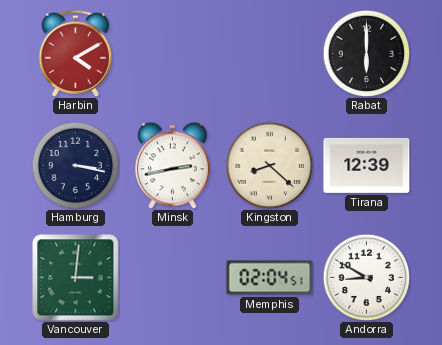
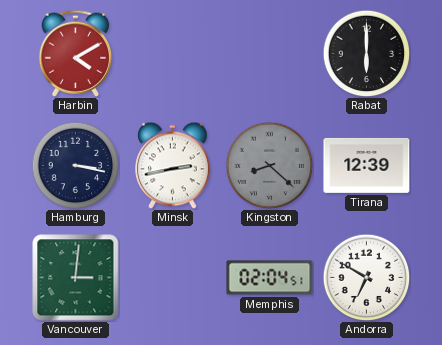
Kingston dial: cream -> grey (269, 165)
Andorra: 8:50 -> 6:50 (366, 277)
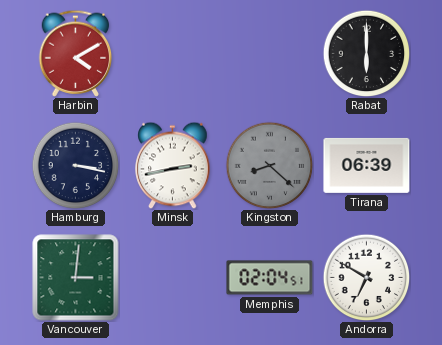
Tirana: 12:39 -> 06:39 (367, 165)
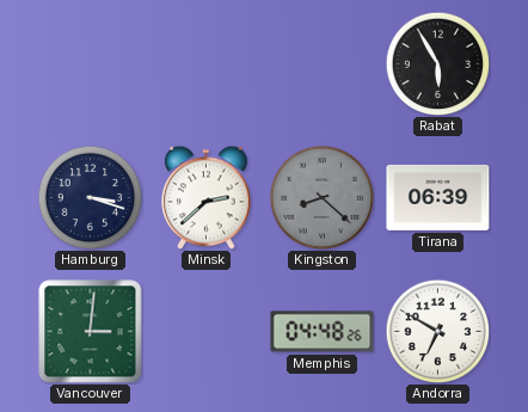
Harbin: 4:10 -> none (76, 53)
Rabat: 6:00 -> 5:55 (437, 63)
Hamburg: 3:17 -> 3:18 (90, 197)
Minsk: 2:43 -> 2:38 (207, 197)
Memphis: 02:04 -> 04:48 (323, 332)
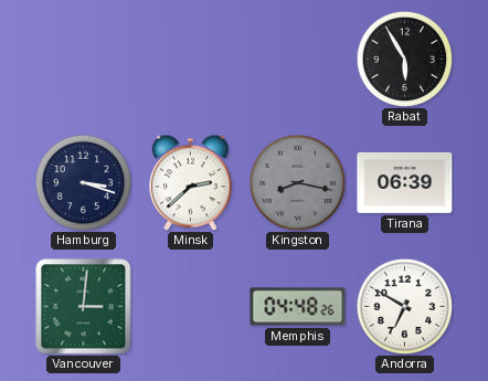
Kingston: 8:22 -> 8:17 (297, 182)
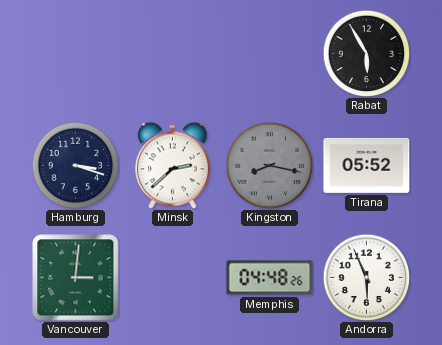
Tirana: 06:39 -> 05:52 (367, 165)
Andorra: 6:50 -> 5:56 (366, 277)
